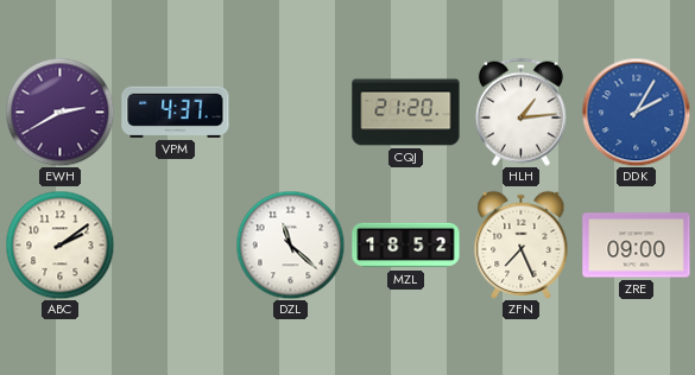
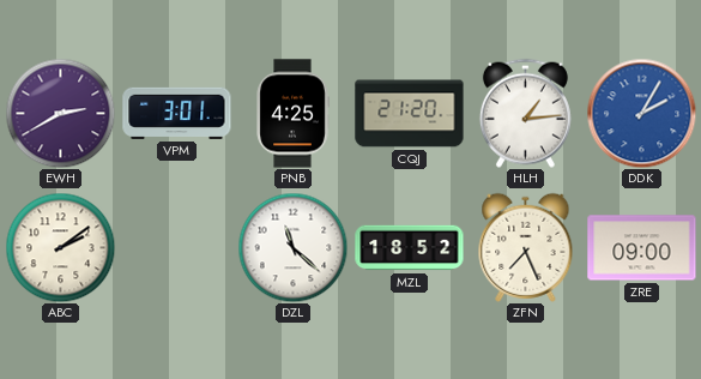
VPM: 4:37 -> 3:01 (177, 113)
PNB: none -> 4:25 (292, 114)
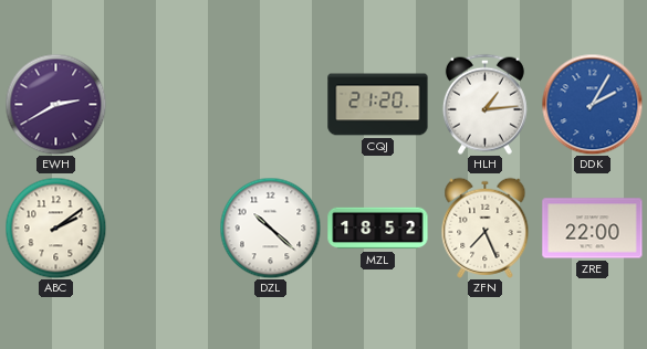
VPM: 3:01 -> none (177, 113)
PNB: 4:25 -> none (292, 114)
DZL: 11:22 -> 10:22 (270, 228)
ZRE: 09:00 -> 22:00 (593, 229)
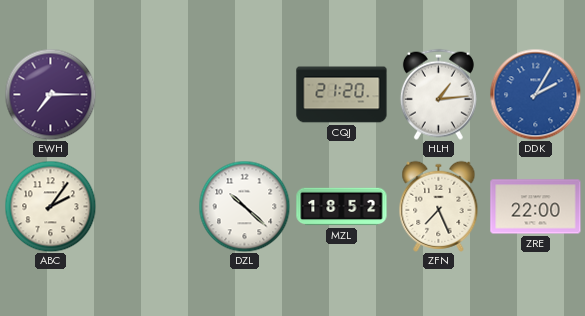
EWH: 2:40 -> 7:15 (50, 94)
ABC: 2:09 -> 2:06 (50, 206)
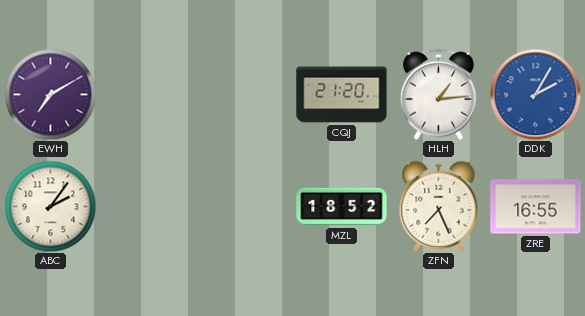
EWH: 7:15 -> 7:10 (50, 94)
DZL: 10:22 -> none (244, 206)
ZRE: 22:00 -> 16:55 (536, 207)
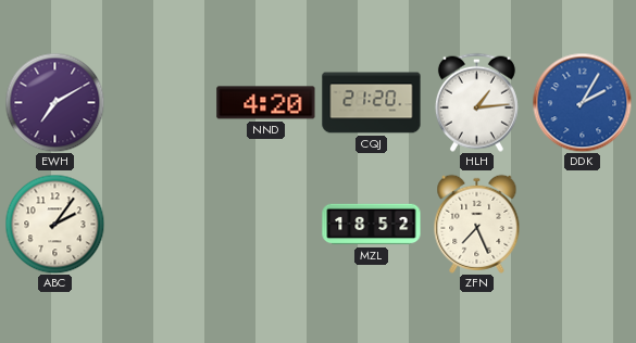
NND: none -> 4:20 (266, 103)
ZRE: 16:55 -> none (536, 207)
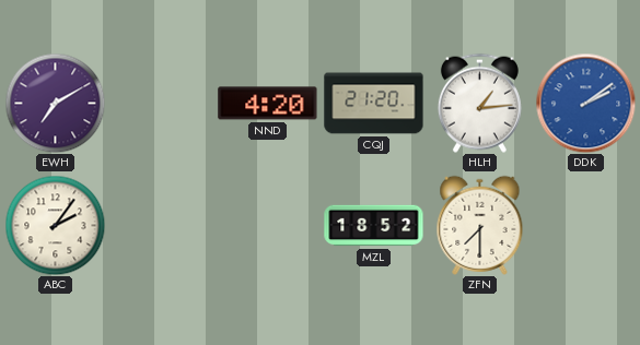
DDK: 2:05 -> 2:09 (585, 103)
ZFN: 7:26 -> 7:30 (480, 225)
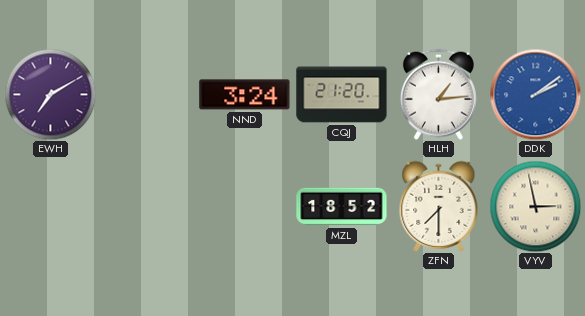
NND: 4:20 -> 3:24 (245, 95)
ABC: 2:06 -> none (55, 225)
VYV: none -> 2:58 (535, 206)
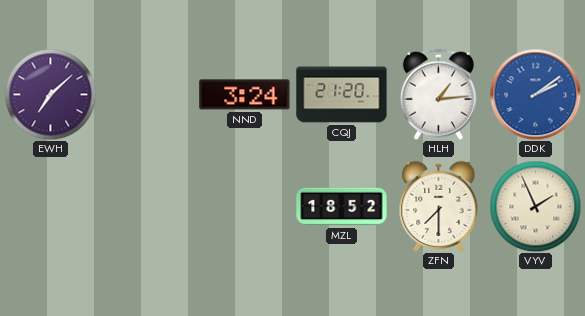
EWH: 7:10 -> 7:08 (50, 94)
VYV: 2:58 -> 1:56 (535, 206)
